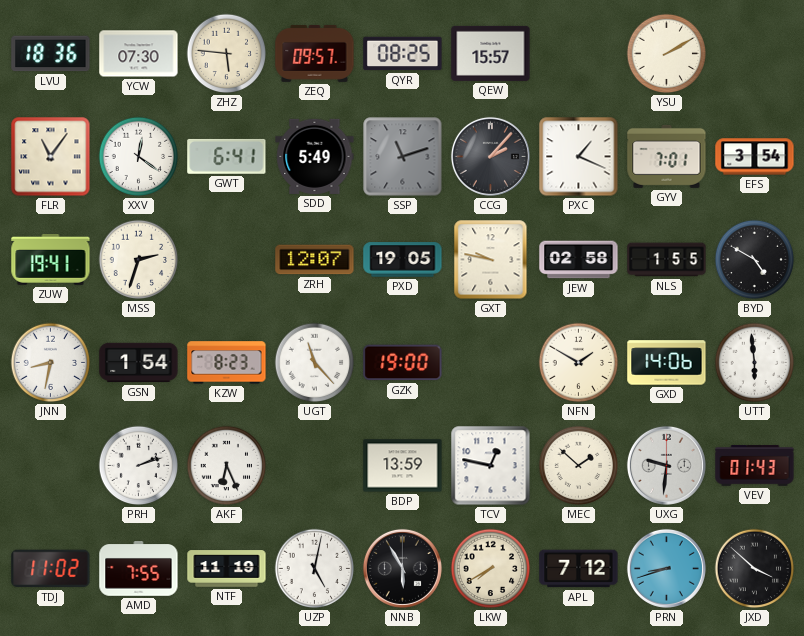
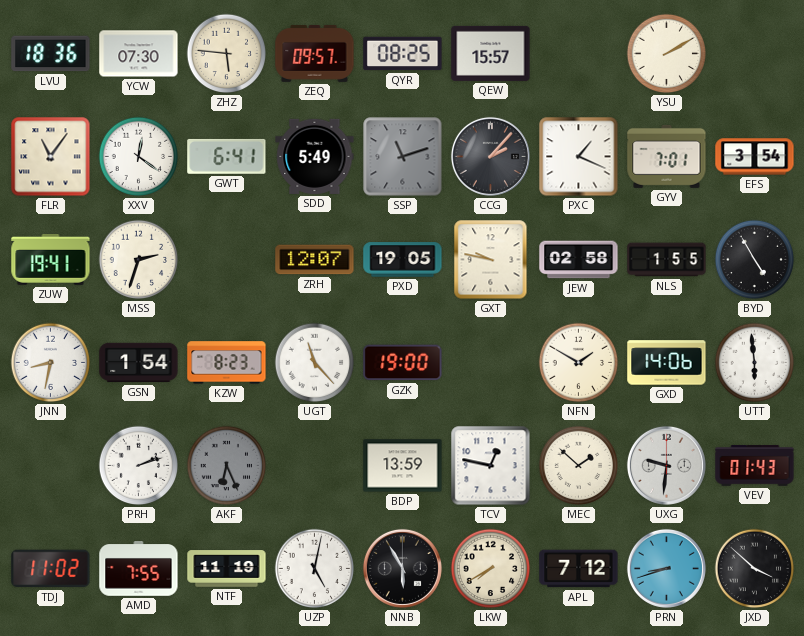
BYD: 4:50 -> 4:55 (755, 260)
AKF dial: white -> grey (227, 466)
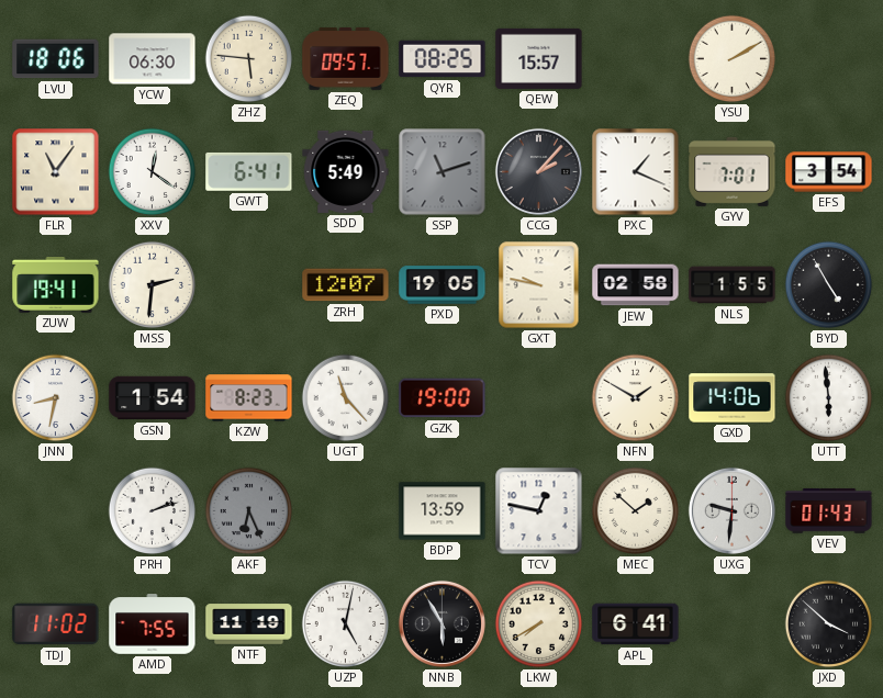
LVU: 18:36 -> 18:06 (56, 59)
YCW: 07:30 -> 06:30 (153, 59)
MSS: 2:33 -> 2:31 (153, 285)
APL: 7:12 -> 6:41 (636, 624)
PRN: 8:42 -> none (666, 568)
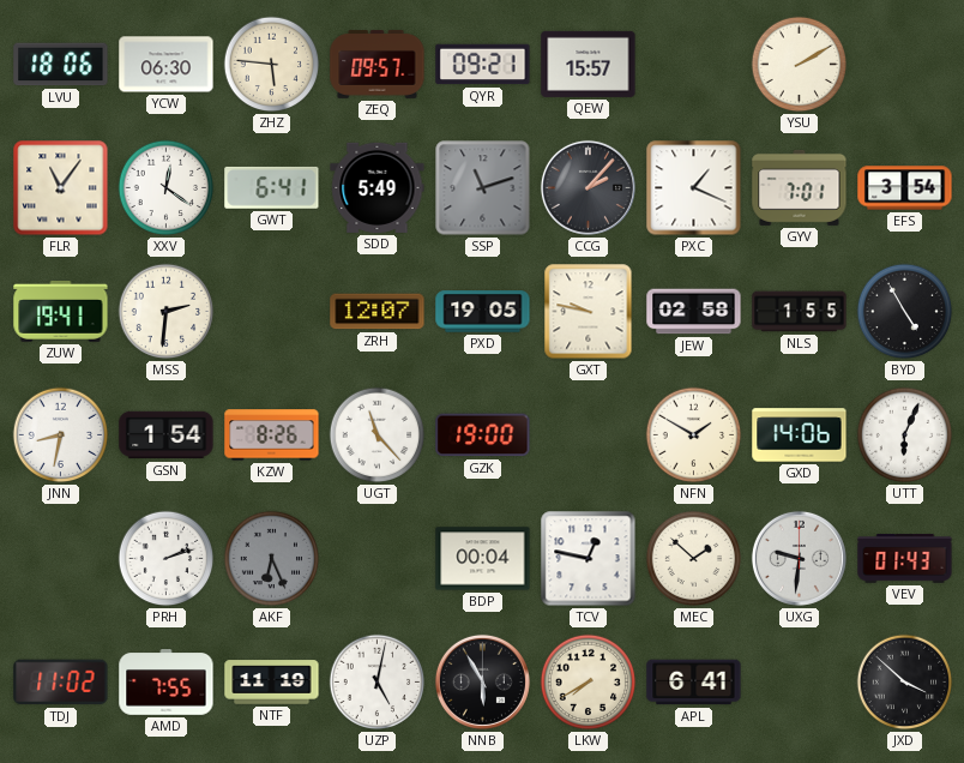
QYR: 08:25 -> 09:21 (483, 65)
KZW: 8:23 -> 8:26 (272, 435)
UTT: 5:59 -> 6:04 (905, 435)
BDP: 13:59 -> 00:04 (483, 559)
